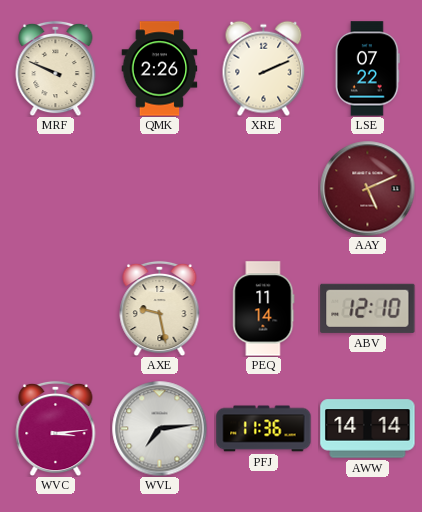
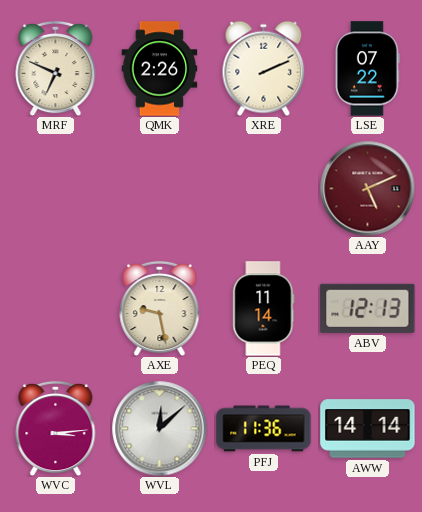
MRF: 9:49 -> 6:49 (56, 68)
ABV: 12:10 -> 12:13 (368, 308)
WVL: 7:14 -> 12:08 (159, 428)
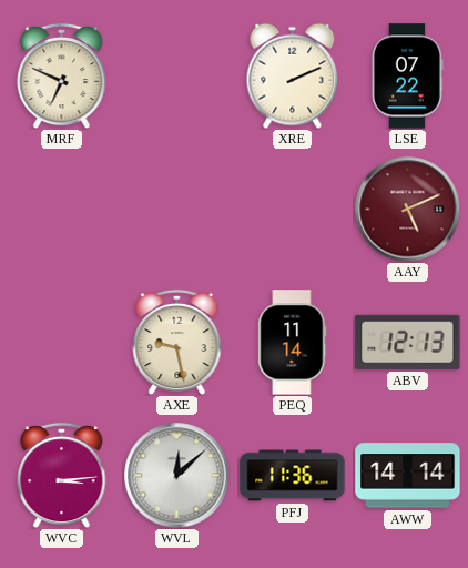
QMK: 2:26 -> none (160, 69)
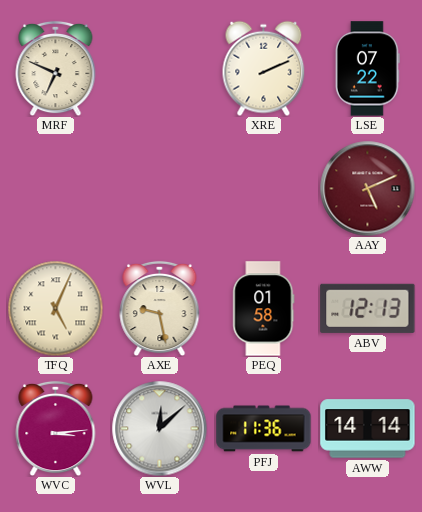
TFQ: none -> 5:04 (55, 308)
PEQ: 11:14 -> 01:58 (264, 309)
